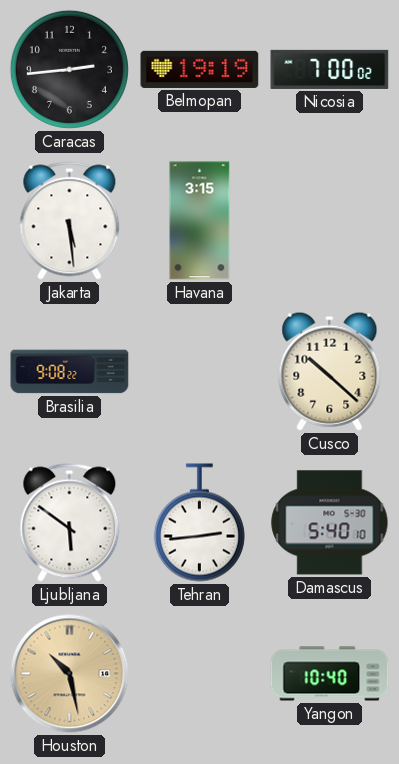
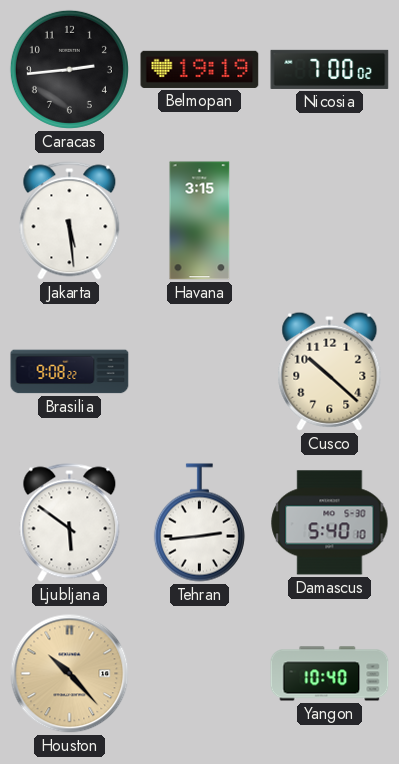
Houston: 10:28 -> 10:23 (70, 674)
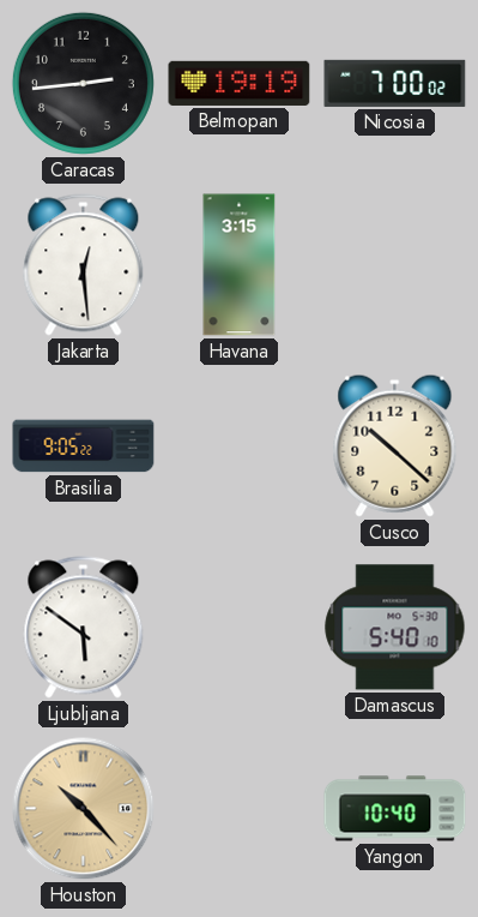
Jakarta: 5:29 -> 12:29 (84, 265)
Brasilia: 9:08 -> 9:05 (84, 446)
Tehran: 2:44 -> none (199, 523)
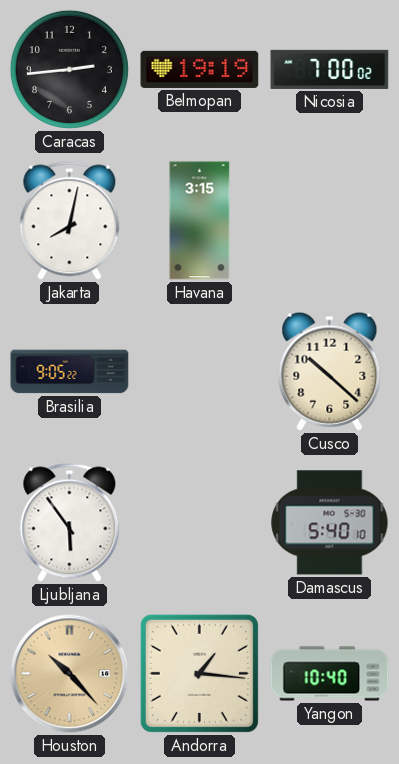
Jakarta: 12:29 -> 8:02 (70, 221)
Ljubljana: 5:51 -> 5:54 (70, 523)
Andorra: none -> 1:16 (199, 673)
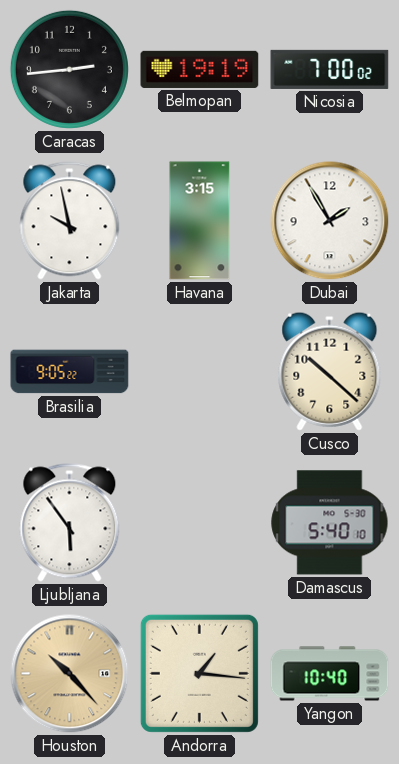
Jakarta: 8:02 -> 9:58 (70, 221)
Dubai: none -> 1:55 (330, 221)
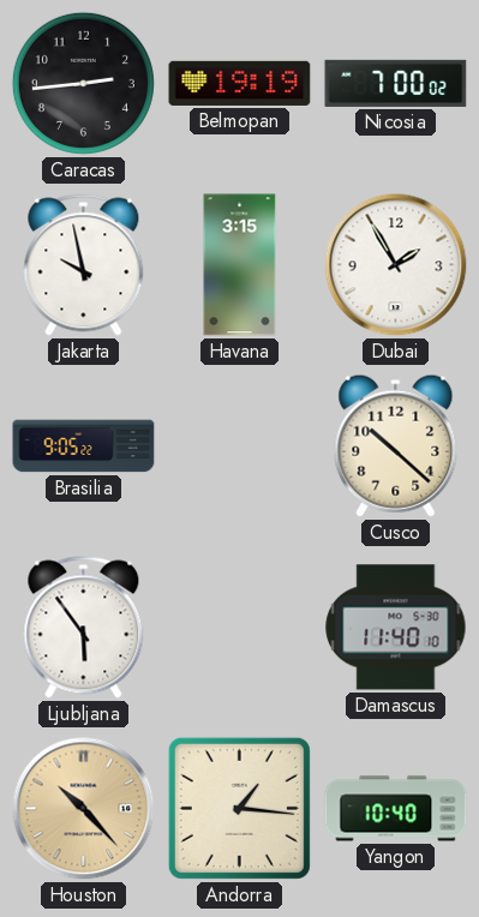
Damascus: 5:40 -> 11:40 (396, 628)
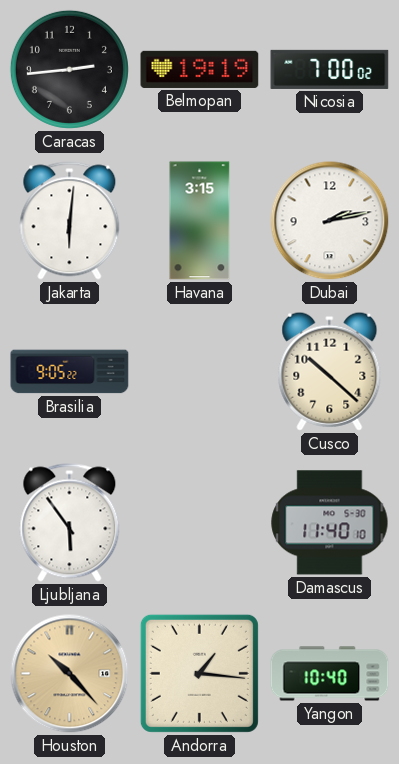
Jakarta: 9:58 -> 6:01 (70, 221)
Dubai: 1:55 -> 2:13 (330, 221)
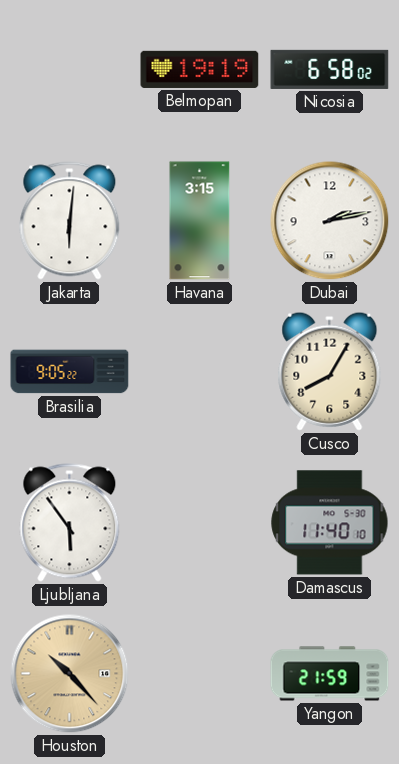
Caracas: 2:44 -> none (69, 69)
Nicosia: 7:00 -> 6:58 (330, 69)
Cusco: 10:22 -> 8:05 (330, 371)
Andorra: 1:16 -> none (199, 673)
Yangon: 10:40 -> 21:59 (330, 674)
